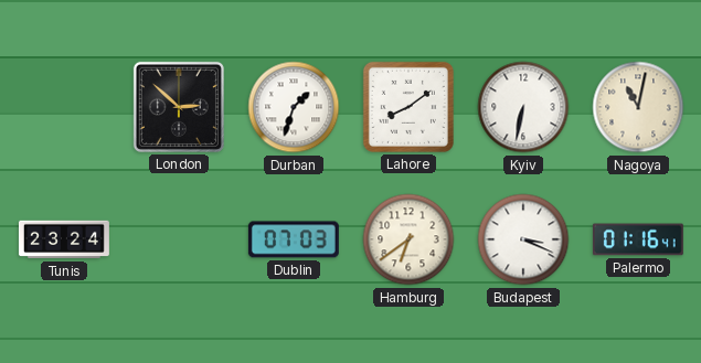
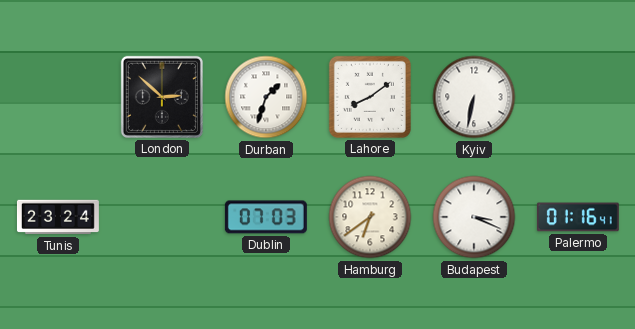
Nagoya: 11:02 -> none (638, 107)
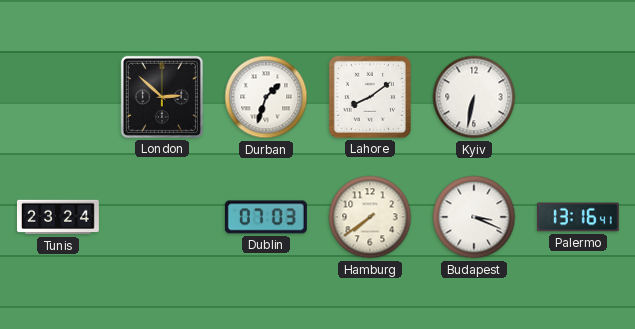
Hamburg: 6:39 -> 7:39 (370, 217)
Palermo: 01:16 -> 13:16 (578, 217)
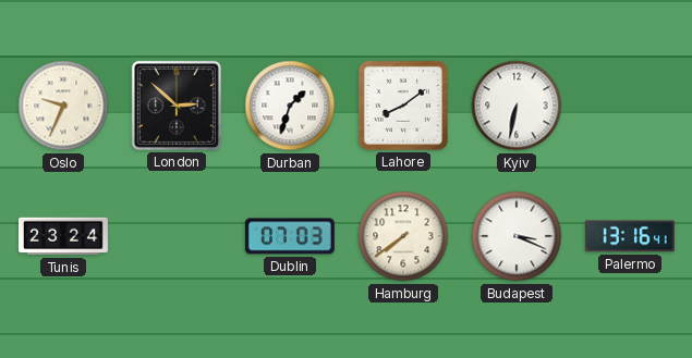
Oslo: none -> 9:34 (63, 106)
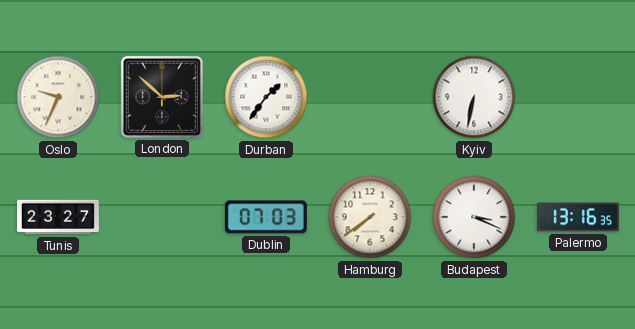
Durban: 1:33 -> 1:36 (266, 97)
Lahore: 8:09 -> none (403, 106)
Tunis: 23:24 -> 23:27 (58, 217)
Palermo: 13:16:41 -> 13:16:35 (578, 217)
